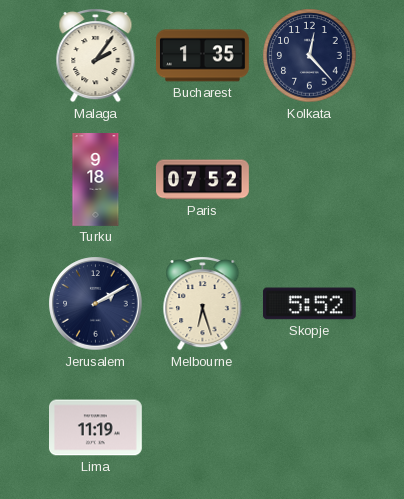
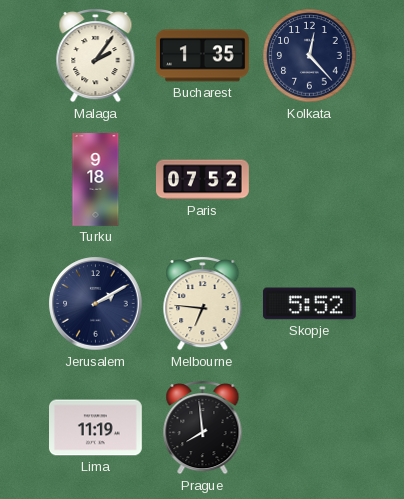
Melbourne: 6:27 -> 6:46 (203, 304)
Prague: none -> 7:59 (203, 428)
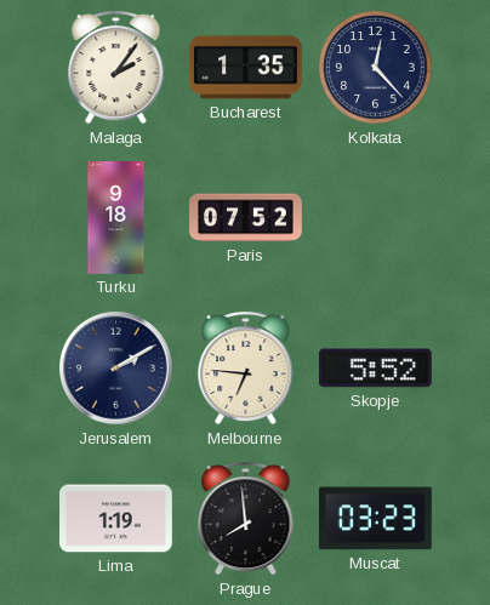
Lima: 11:19 -> 1:19 (116, 519)
Muscat: none -> 03:23 (375, 519)
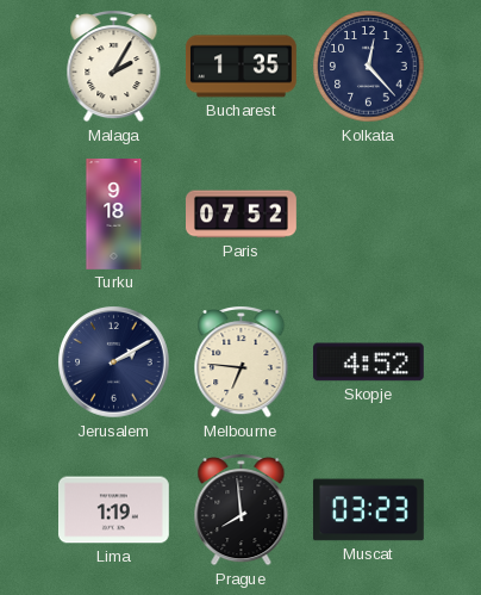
Malaga: 2:06 -> 2:05 (114, 67)
Skopje: 5:52 -> 4:52 (368, 362)
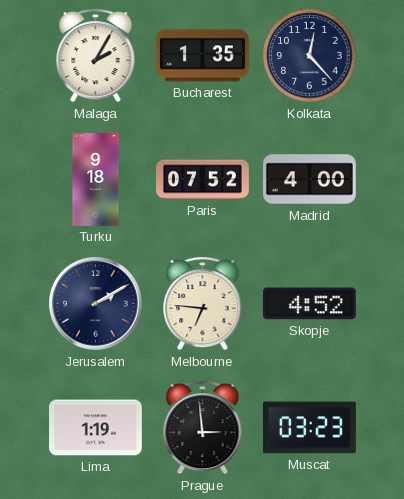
Madrid: none -> 4:00 (310, 180)
Prague: 7:59 -> 2:59 (203, 428)
